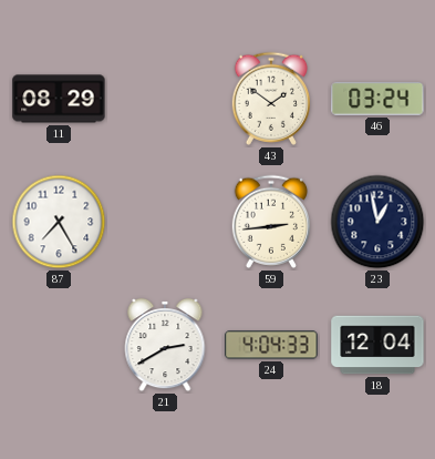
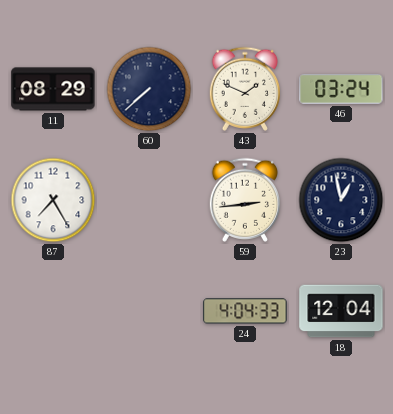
60: none -> 7:38 (149, 89)
43: 1:51 -> 1:49 (244, 89)
21: 2:40 -> none (165, 345)
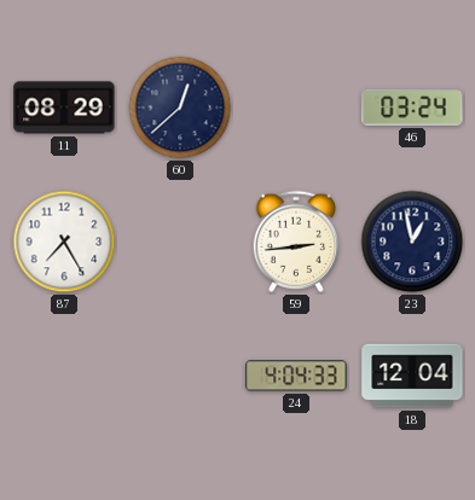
60: 7:38 -> 12:38 (180, 107)
43: 1:49 -> none (244, 89)
